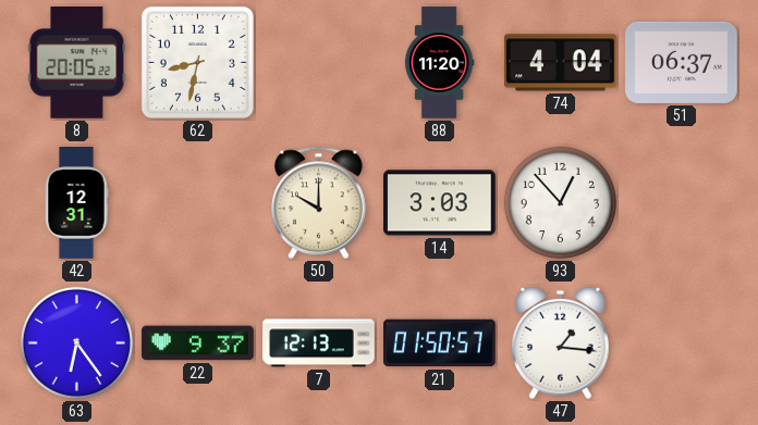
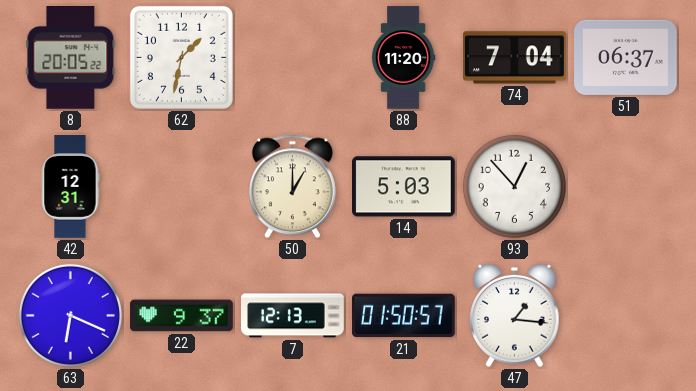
62: 8:32 -> 1:32 (181, 57)
74: 4:04 -> 7:04 (515, 58)
50: 10:00 -> 1:00 (292, 187)
14: 3:03 -> 5:03 (404, 187)
63: 6:24 -> 6:19 (70, 315)
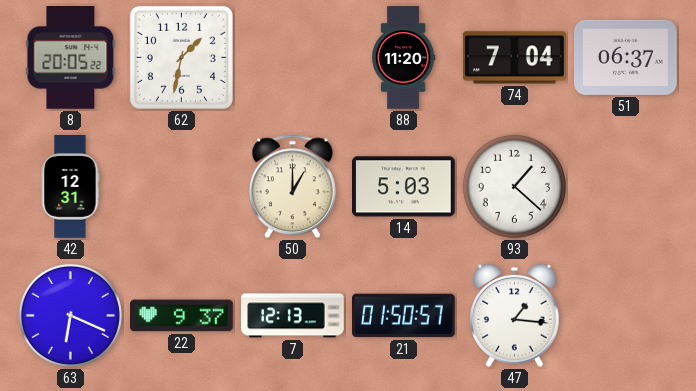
93: 12:53 -> 1:22 (514, 186)
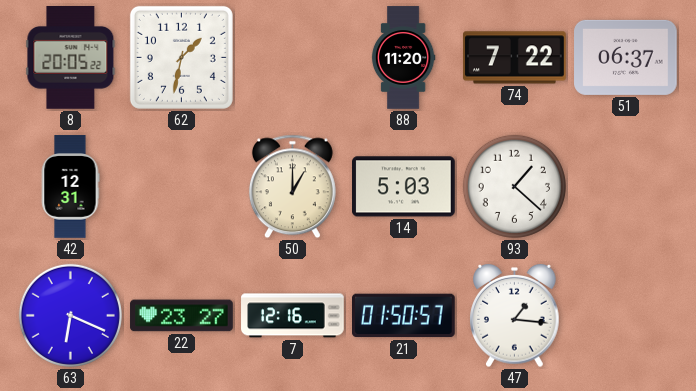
74: 7:04 -> 7:22 (515, 58)
22: 9:37 -> 23:27 (182, 316)
7: 12:13 -> 12:16 (293, 316)
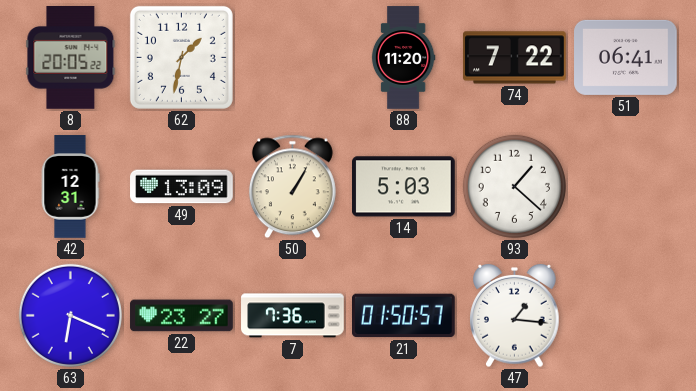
51: 06:37 -> 06:41 (626, 57)
49: none -> 13:09 (182, 187)
50: 1:00 -> 1:05 (292, 187)
7: 12:16 -> 7:36 (293, 316)
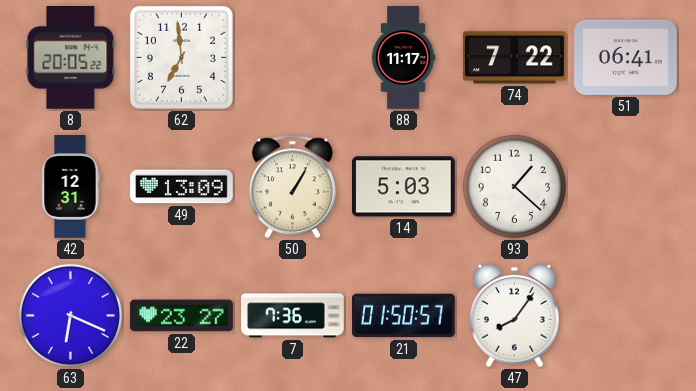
62: 1:32 -> 6:59 (181, 57)
88: 11:20 -> 11:17 (403, 58)
47: 1:16 -> 8:06 (515, 316)
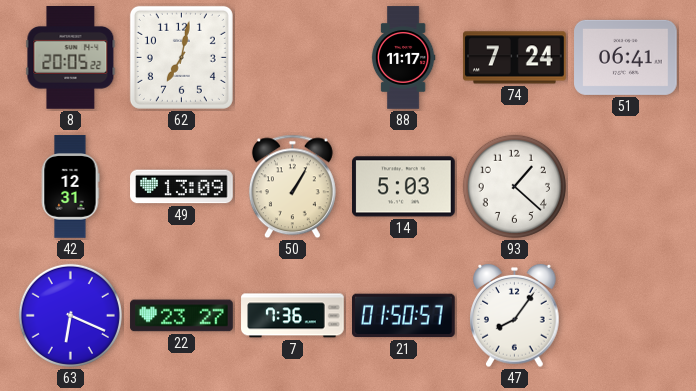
62: 6:59 -> 7:02 (181, 57)
74: 7:22 -> 7:24 (515, 58)
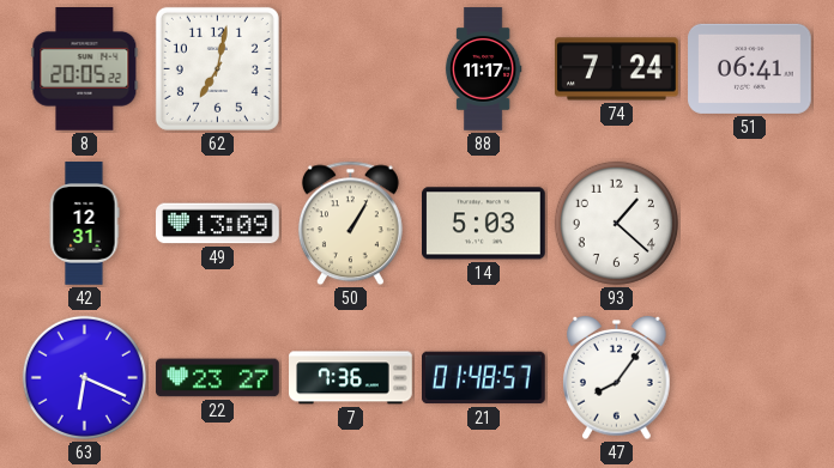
21: 01:50 -> 01:48 (484, 378)
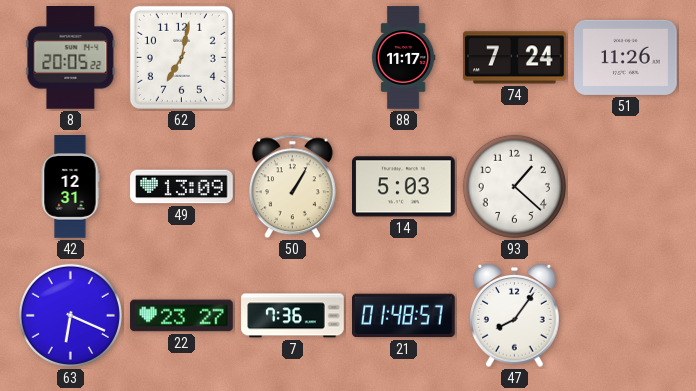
51: 06:41 -> 11:26 (626, 57)
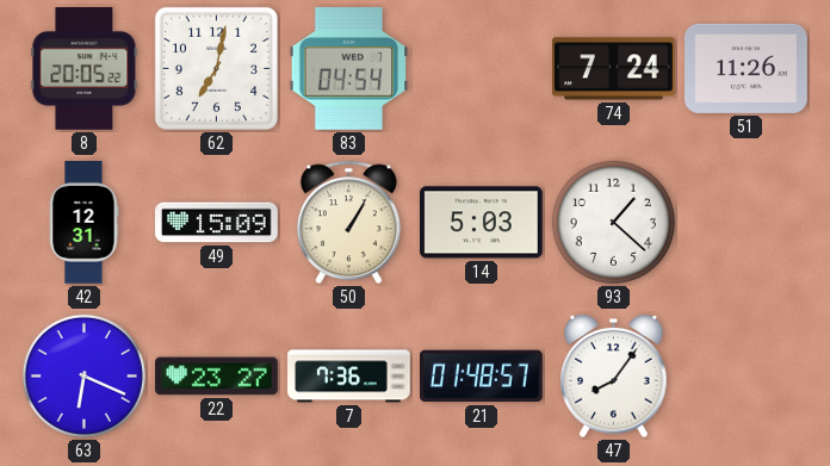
83: none -> 04:54 (349, 69)
88: 11:17 -> none (403, 58)
49: 13:09 -> 15:09 (217, 223)
